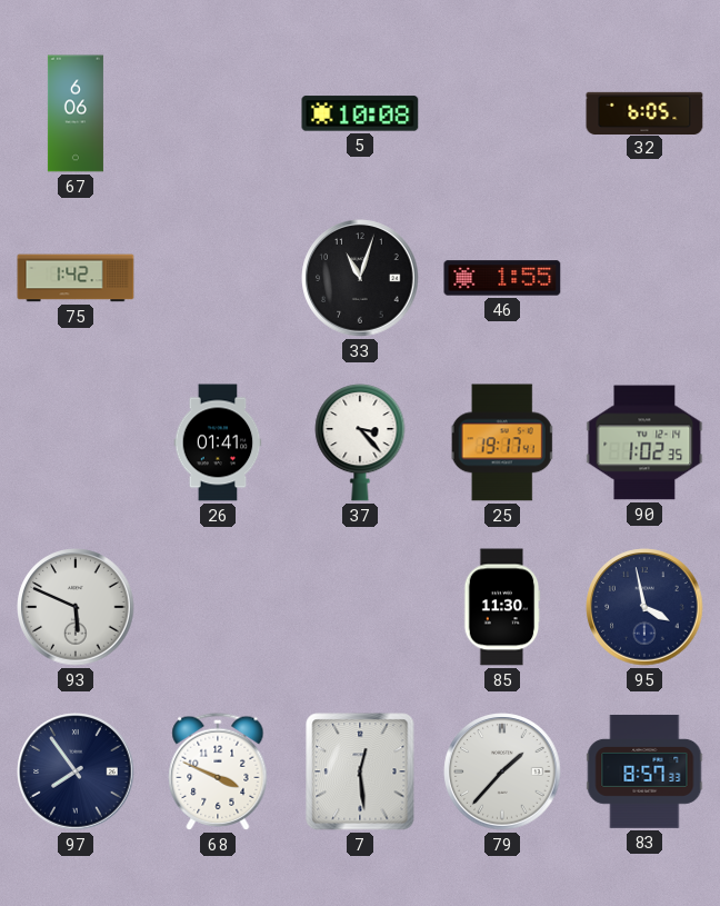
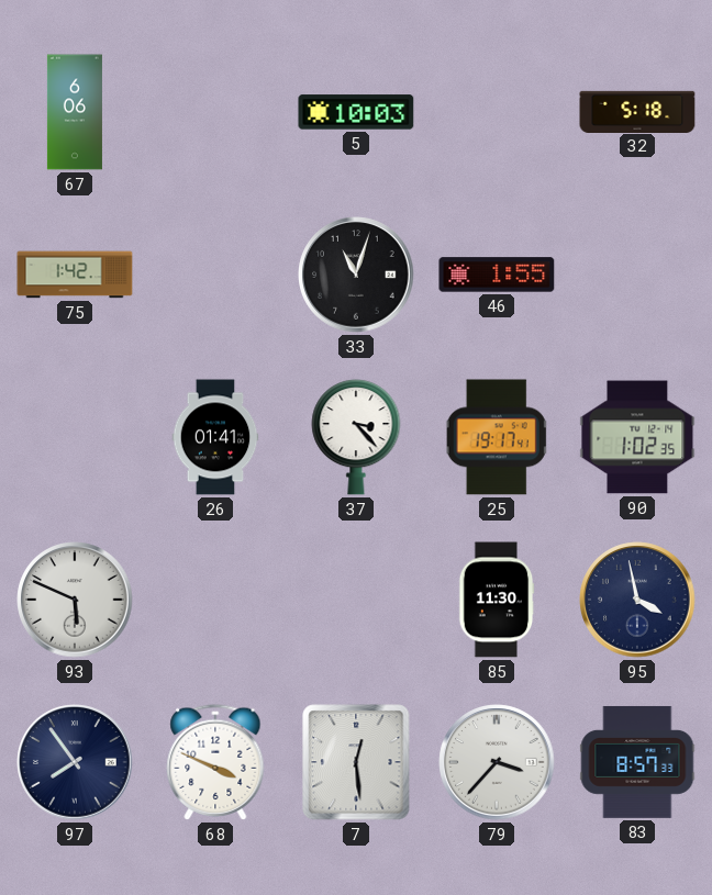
5: 10:08 -> 10:03 (356, 112)
32: 6:05 -> 5:18 (637, 111)
79: 1:37 -> 3:37 (497, 762)
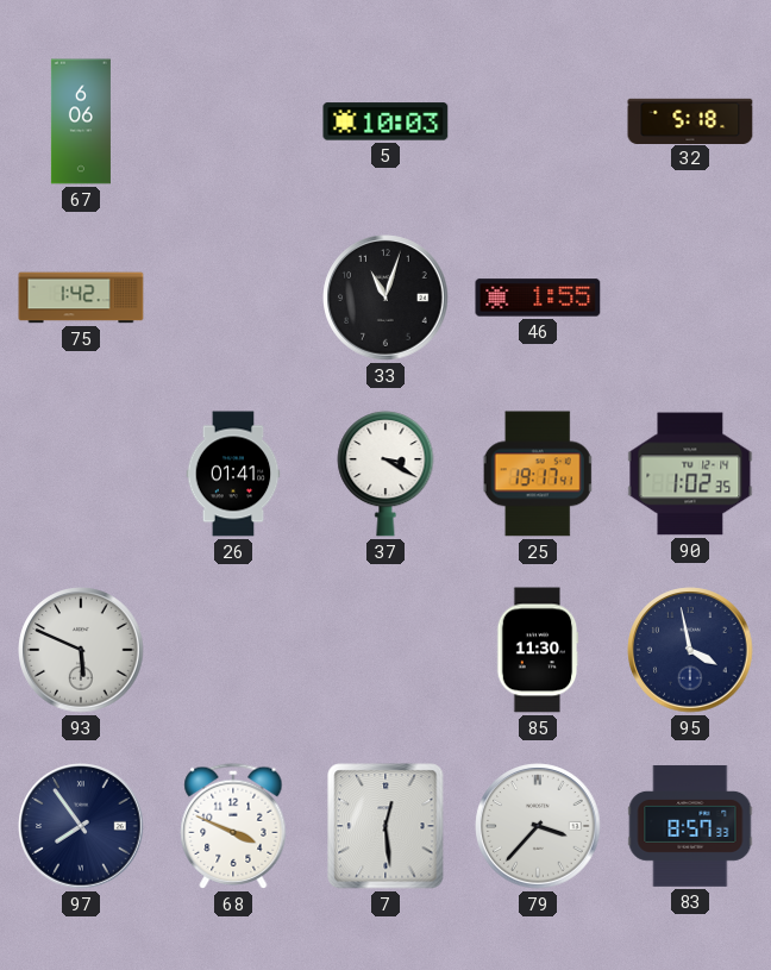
37: 3:23 -> 3:20 (385, 475)
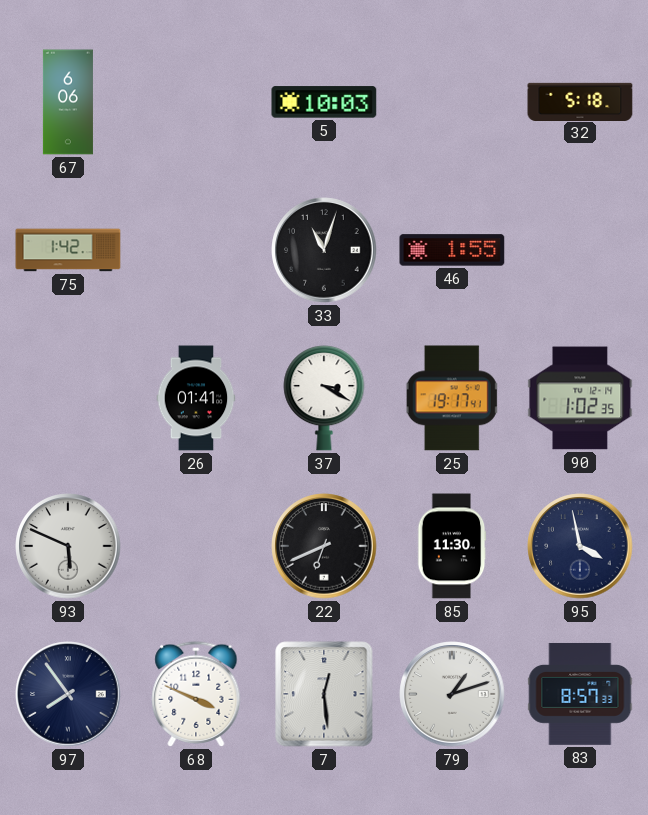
22: none -> 6:41 (324, 546)
79: 3:37 -> 1:12 (452, 694)
